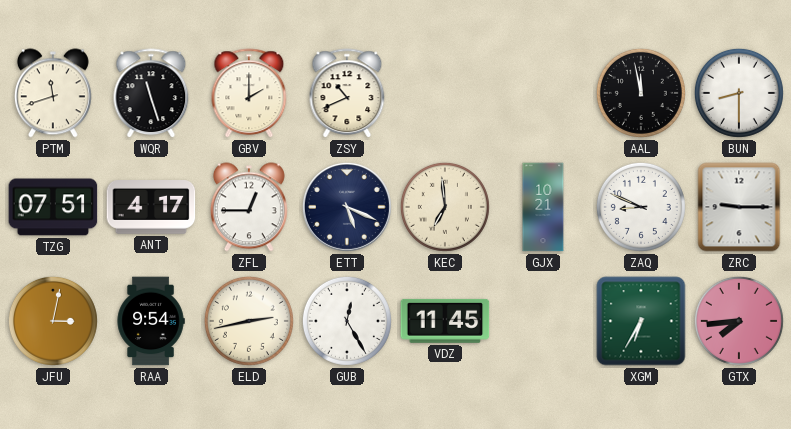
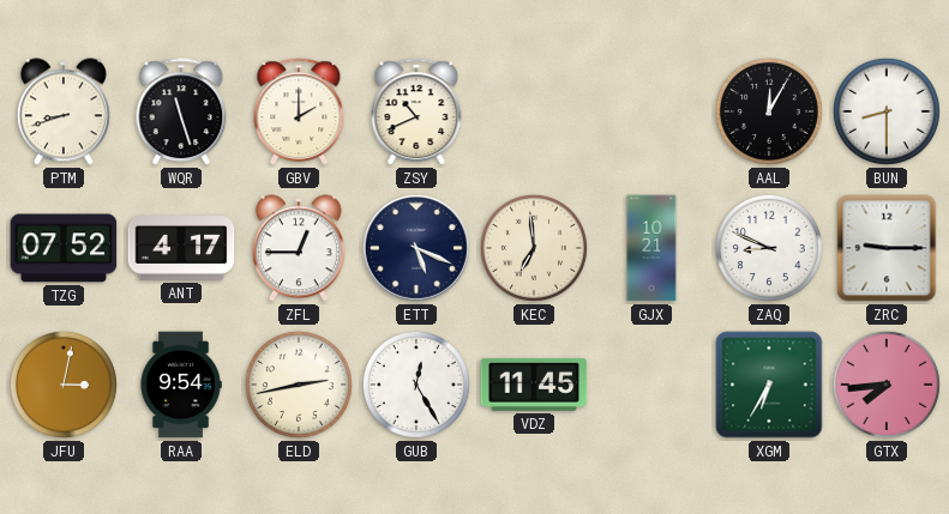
PTM: 11:42 -> 8:42 (64, 111)
AAL: 11:58 -> 12:05 (769, 111)
TZG: 07:51 -> 07:52 (64, 248)
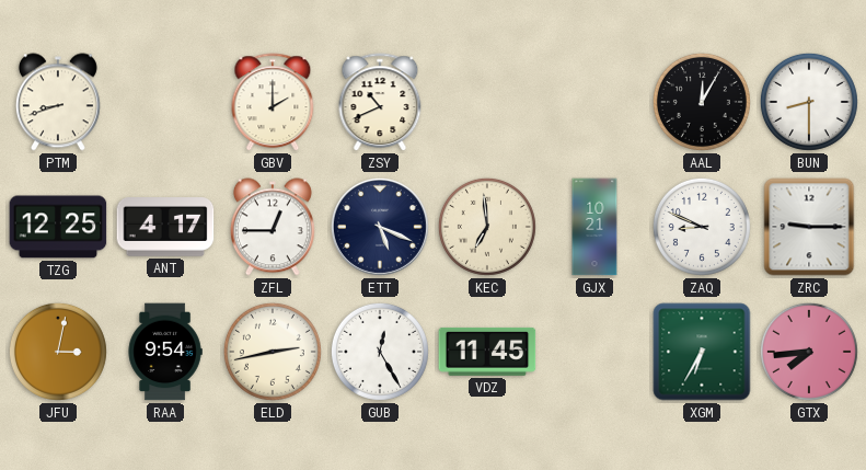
WQR: 11:27 -> none (181, 113)
TZG: 07:52 -> 12:25 (58, 227)
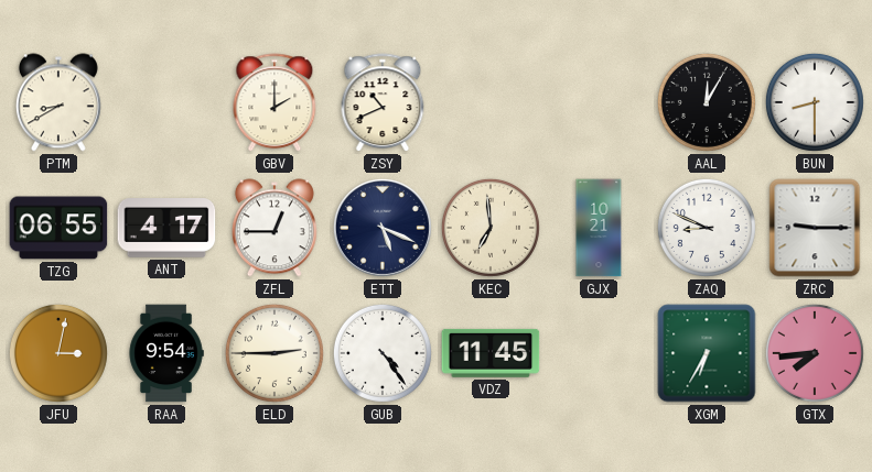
PTM: 8:42 -> 8:40 (58, 102)
TZG: 12:25 -> 06:55 (58, 228)
ELD: 2:43 -> 2:45 (274, 353)
GUB: 12:25 -> 4:24 (383, 353)
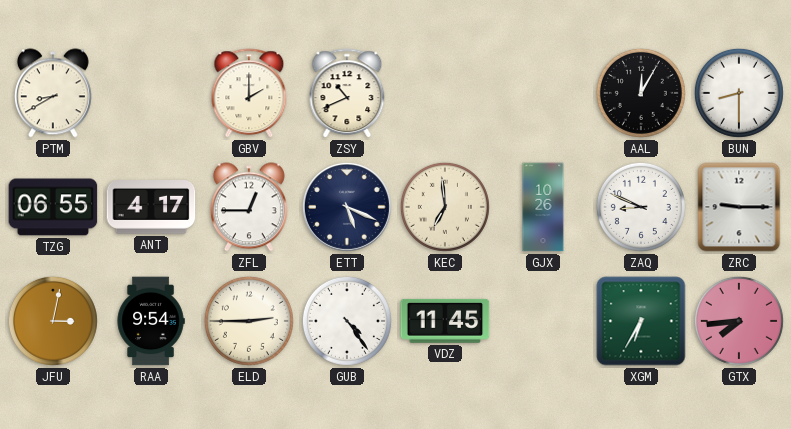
GJX: 10:21 -> 10:26 (543, 207)
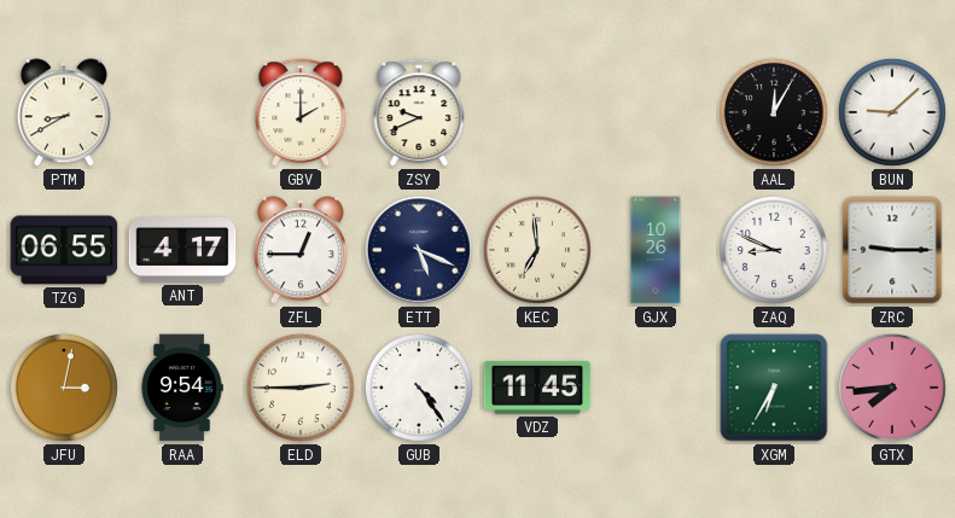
ZSY: 10:41 -> 9:41 (419, 114)
BUN: 8:30 -> 9:08 (892, 112)
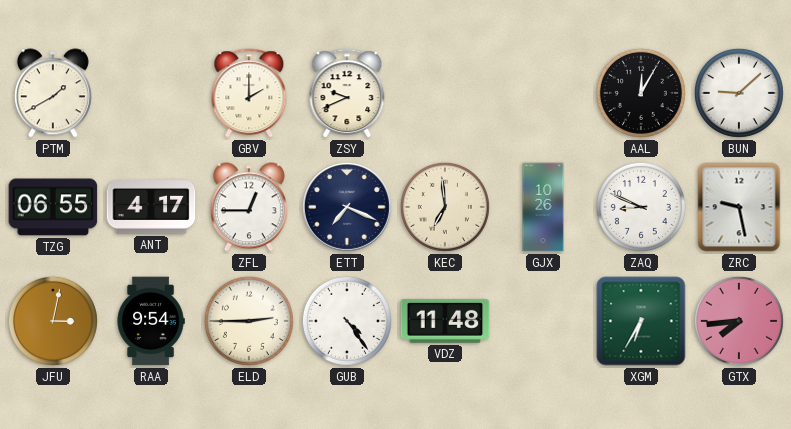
PTM: 8:40 -> 1:40 (53, 93)
ETT: 5:19 -> 7:19 (347, 207)
ZRC: 9:15 -> 9:28 (739, 207)
VDZ: 11:45 -> 11:48 (445, 321)
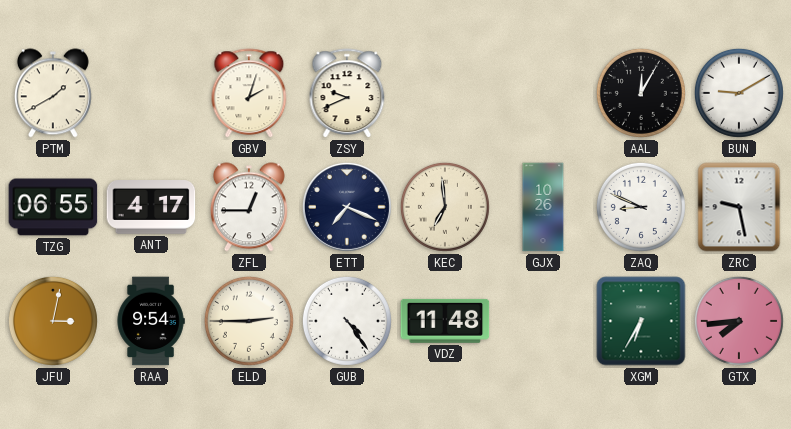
GBV: 2:00 -> 2:03 (249, 94)
BUN: 9:08 -> 9:10 (739, 93)
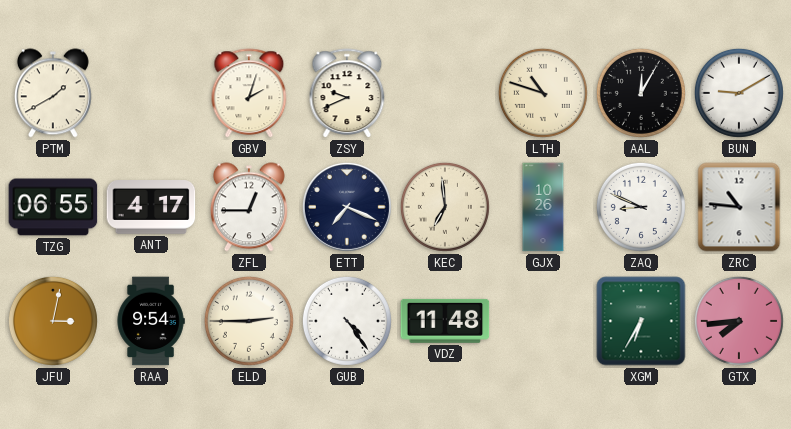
LTH: none -> 10:48 (543, 93)
ZRC: 9:28 -> 10:46 (739, 207)
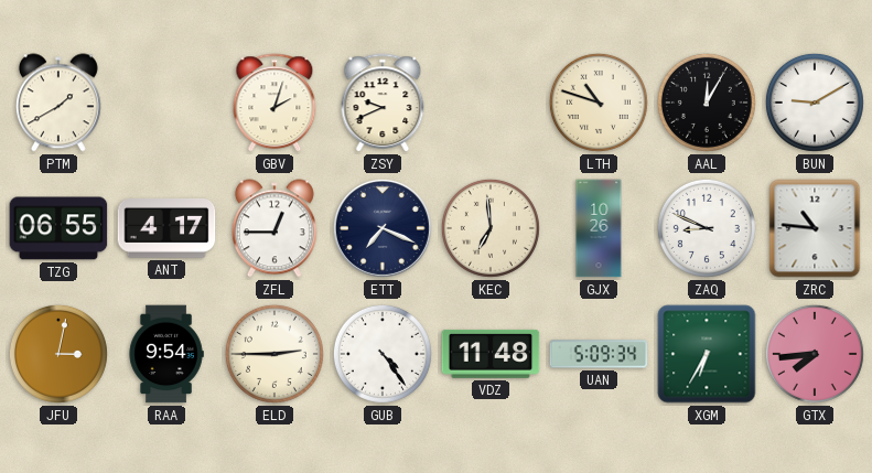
UAN: none -> 5:09 (599, 354)
